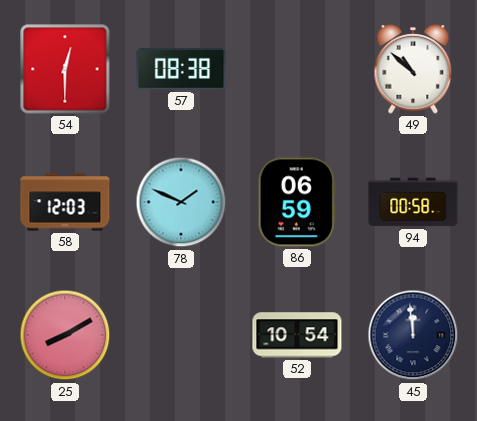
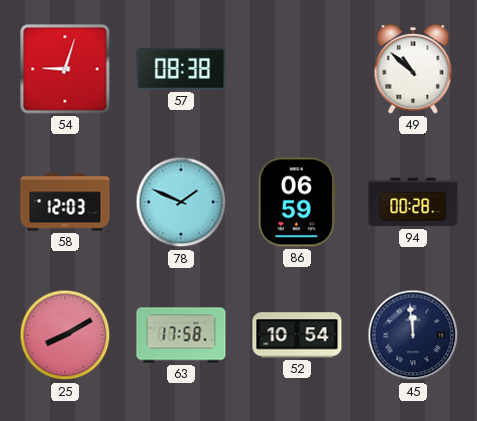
54: 12:30 -> 9:03 (65, 69)
94: 00:58 -> 00:28 (413, 202)
63: none -> 17:58 (181, 335)
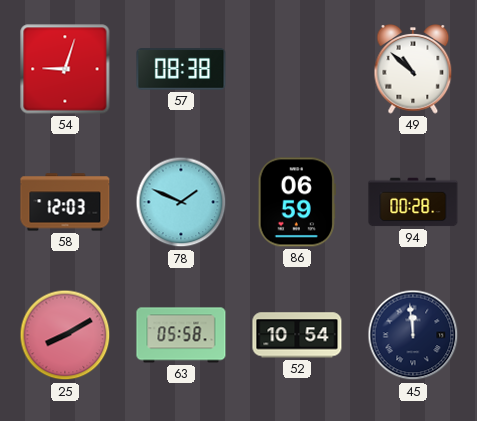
63: 17:58 -> 05:58 (181, 335)
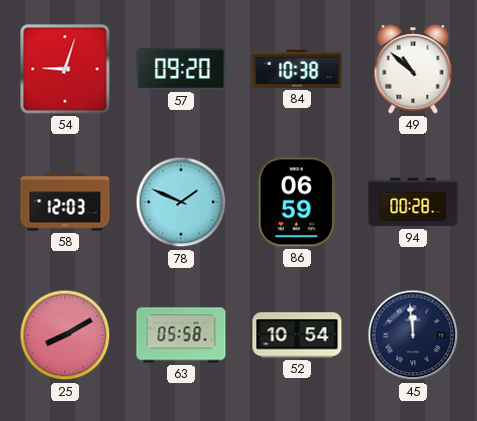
57: 08:38 -> 09:20 (181, 69)
84: none -> 10:38 (297, 69)
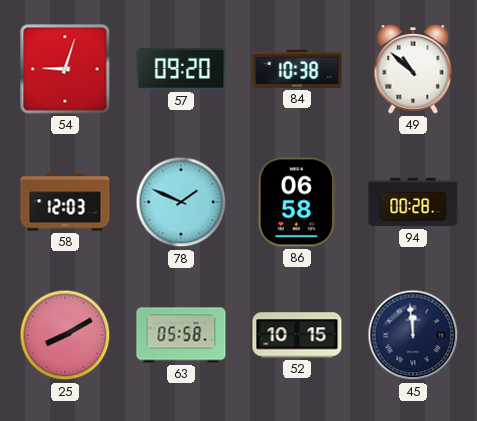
86: 06:59 -> 06:58 (297, 202)
52: 10:54 -> 10:15 (297, 335)
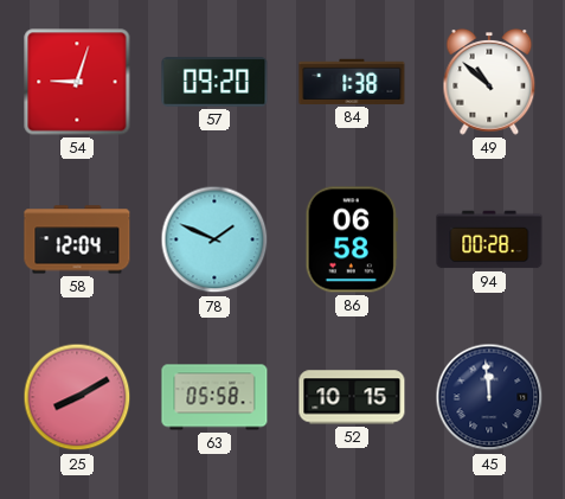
84: 10:38 -> 1:38 (352, 82)
58: 12:03 -> 12:04 (77, 239)
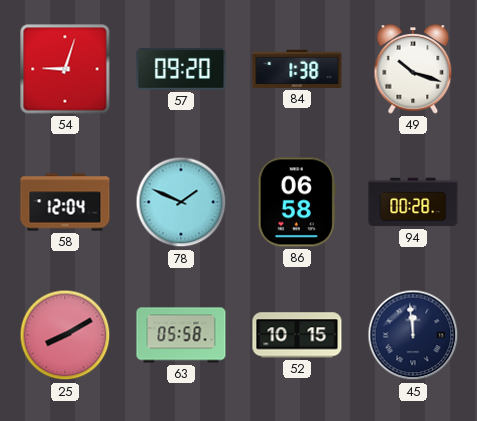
49: 10:52 -> 10:18 (413, 70)
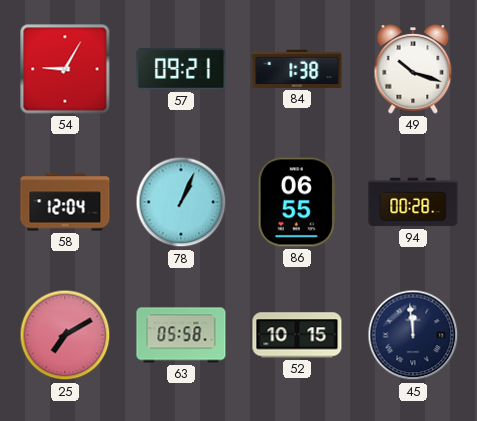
54: 9:03 -> 9:05 (65, 69)
57: 09:20 -> 09:21 (181, 69)
78: 1:49 -> 1:04 (181, 202)
86: 06:58 -> 06:55 (297, 202)
25: 8:10 -> 7:10 (65, 335)
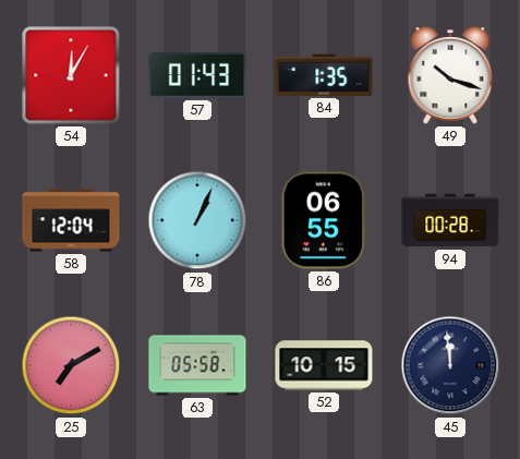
54: 9:05 -> 12:05 (71, 75)
57: 09:21 -> 01:43 (197, 75)
84: 1:38 -> 1:35 (324, 75)
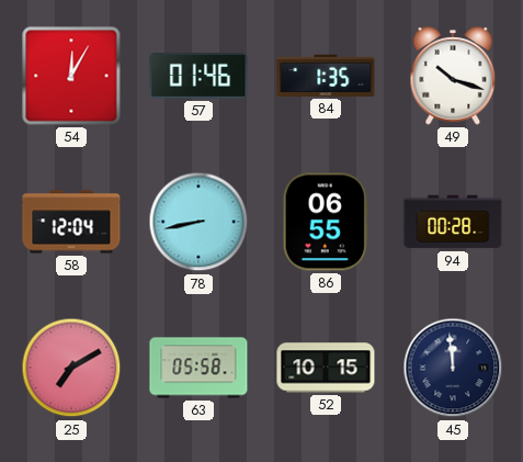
57: 01:43 -> 01:46 (198, 76)
78: 1:04 -> 8:43 (198, 222)
